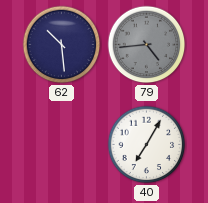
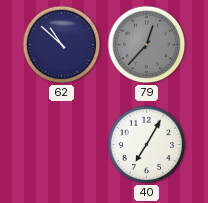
62: 10:29 -> 10:52 (62, 45)
79: 4:44 -> 12:37 (147, 45)
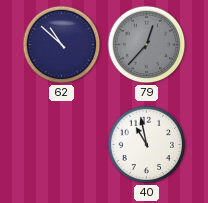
40: 7:05 -> 10:58 (147, 145)
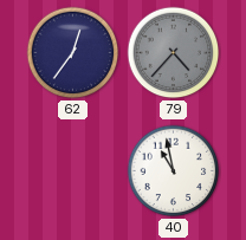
62: 10:52 -> 12:36 (73, 53)
79: 12:37 -> 4:37 (174, 53)
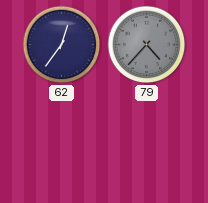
40: 10:58 -> none (174, 171)
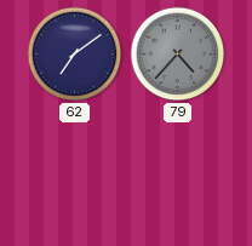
62: 12:36 -> 7:09 (75, 55)
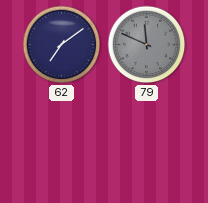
79: 4:37 -> 11:49 (147, 45)
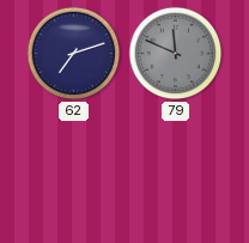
62: 7:09 -> 7:12 (74, 54)
